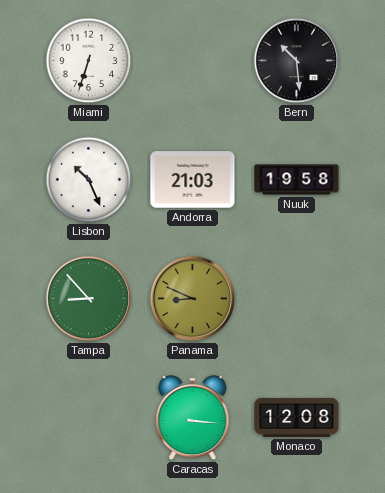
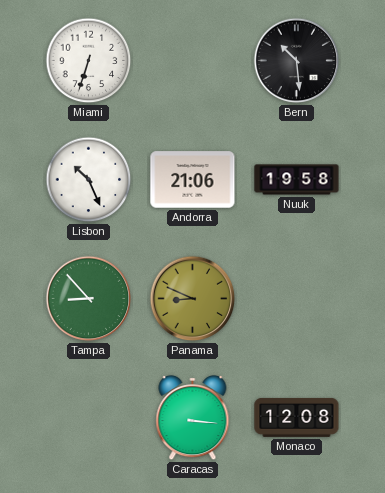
Andorra: 21:03 -> 21:06 (193, 180)
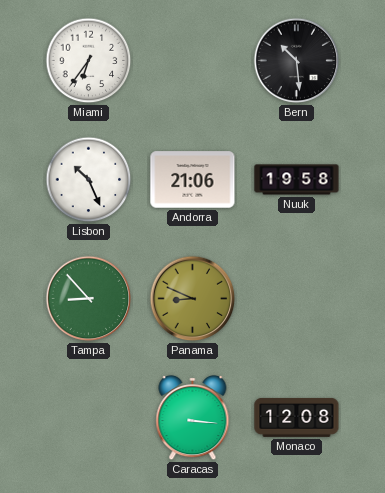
Miami: 6:33 -> 6:36 (89, 61)
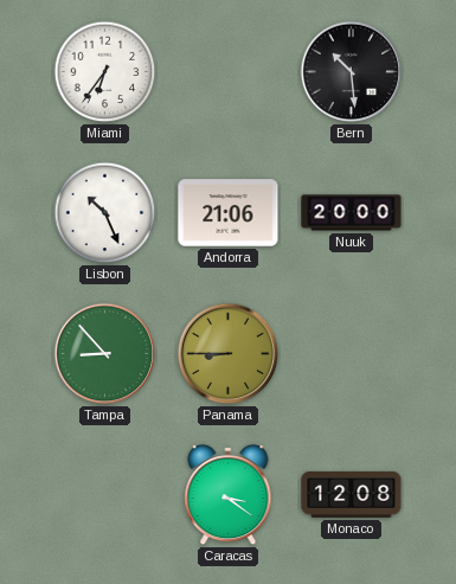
Nuuk: 19:58 -> 20:00 (352, 213)
Panama: 8:49 -> 8:45 (229, 354)
Caracas: 3:16 -> 3:21 (229, 495)
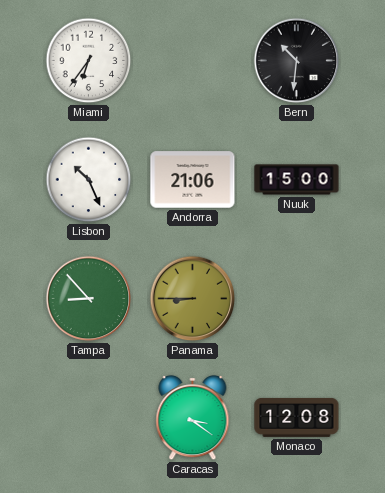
Bern: 10:29 -> 10:31 (297, 61)
Nuuk: 20:00 -> 15:00 (297, 180)
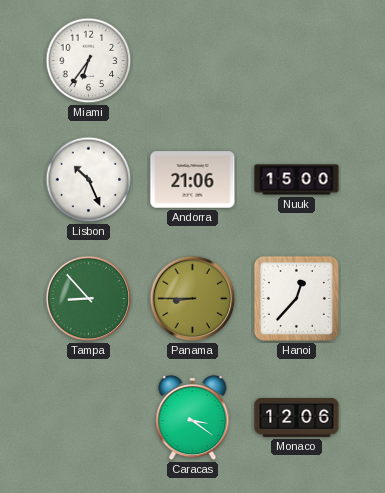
Bern: 10:31 -> none (297, 61)
Hanoi: none -> 12:37 (296, 298)
Monaco: 12:08 -> 12:06 (297, 417)
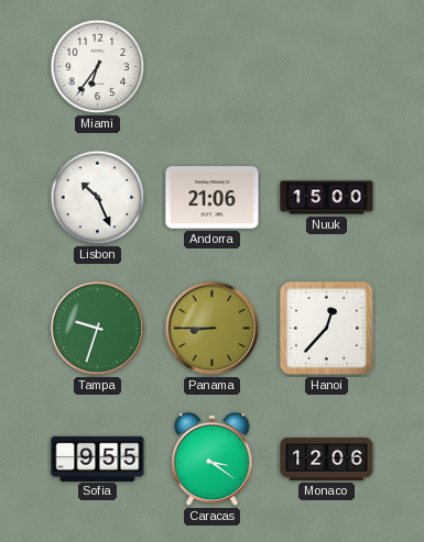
Tampa: 8:53 -> 9:33 (98, 329)
Sofia: none -> 9:55 (98, 458)
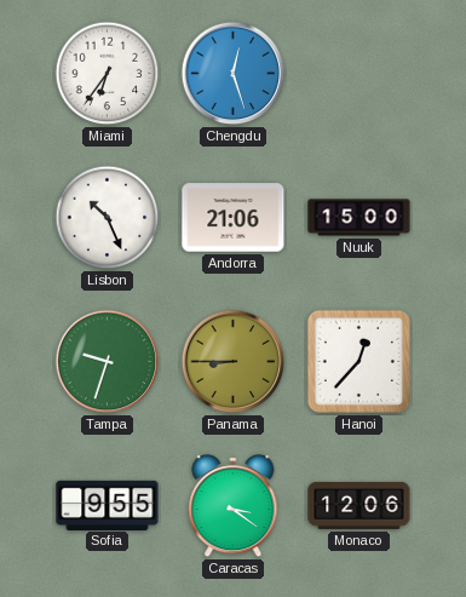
Chengdu: none -> 12:27 (234, 74)
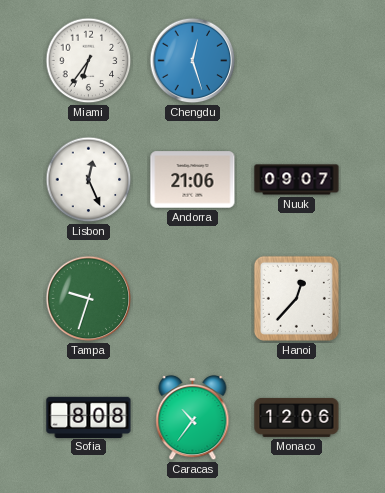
Lisbon: 10:26 -> 12:26 (89, 180)
Nuuk: 15:00 -> 09:07 (297, 180)
Panama: 8:45 -> none (234, 362)
Sofia: 9:55 -> 8:08 (89, 417)
Caracas: 3:21 -> 10:36 (193, 418)
